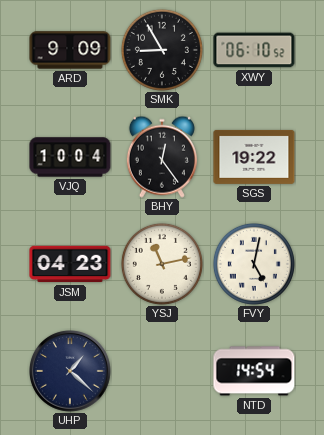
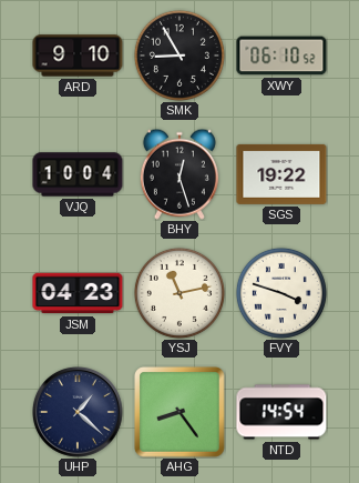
ARD: 9:09 -> 9:10 (78, 56)
BHY: 12:24 -> 12:27 (179, 174)
FVY: 5:02 -> 3:48 (281, 293)
AHG: none -> 8:24 (181, 413)
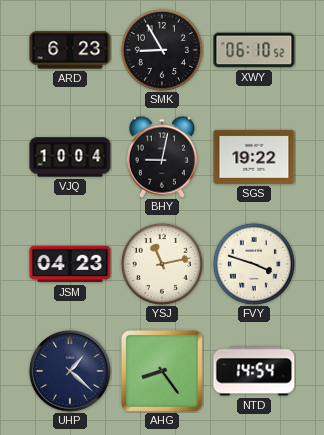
ARD: 9:10 -> 6:23 (70, 50)
BHY: 12:27 -> 9:02 (162, 157)
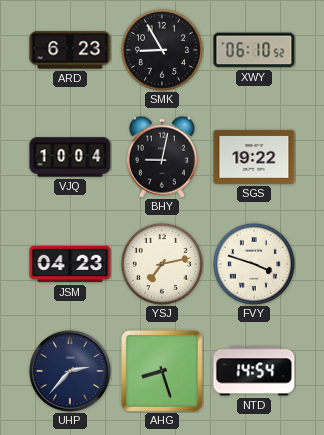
YSJ: 11:13 -> 7:13 (162, 264)
UHP: 1:22 -> 2:37 (71, 372)
AHG: 8:24 -> 8:27 (163, 372)
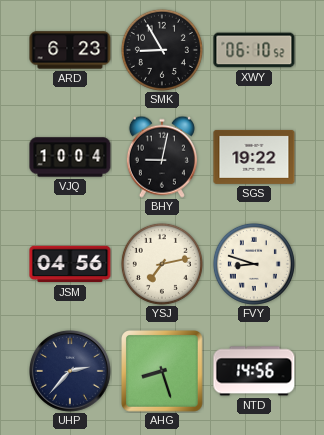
JSM: 04:23 -> 04:56 (70, 264)
FVY: 3:48 -> 8:48 (254, 264)
NTD: 14:54 -> 14:56 (254, 371)
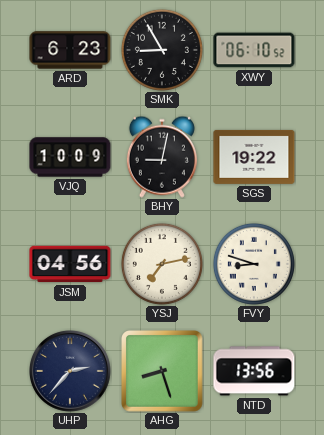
VJQ: 10:04 -> 10:09 (70, 157)
NTD: 14:56 -> 13:56 (254, 371)
